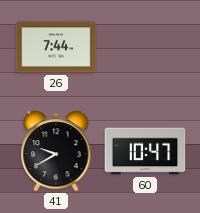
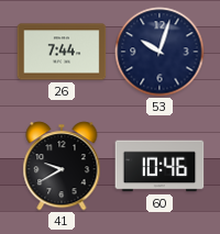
53: none -> 10:03 (159, 52)
60: 10:47 -> 10:46 (159, 166)
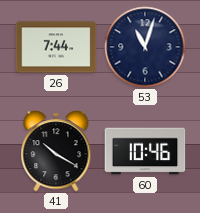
53: 10:03 -> 11:03 (145, 47)
41: 9:40 -> 10:20 (56, 151)
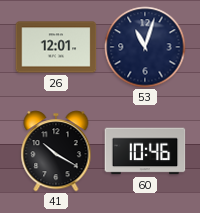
26: 7:44 -> 12:01 (56, 47)
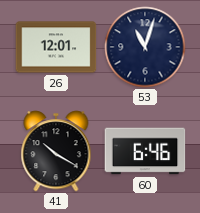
60: 10:46 -> 6:46 (145, 151)
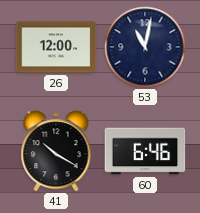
26: 12:01 -> 12:00 (56, 47)
53: 11:03 -> 11:02 (145, 47)
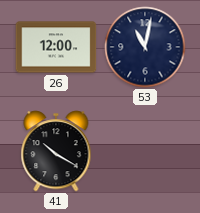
60: 6:46 -> none (145, 151)
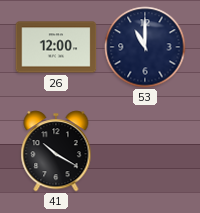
53: 11:02 -> 11:00 (145, 47)
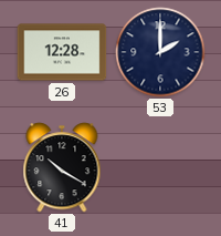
26: 12:00 -> 12:28 (62, 52)
53: 11:00 -> 2:00 (160, 52)
